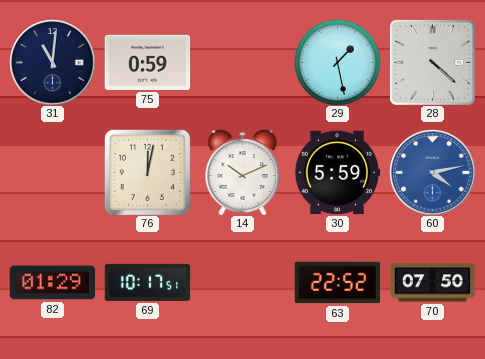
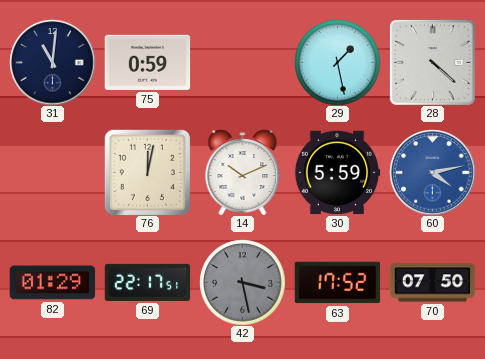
69: 10:17 -> 22:17 (147, 282)
42: none -> 3:28 (242, 282)
63: 22:52 -> 17:52 (337, 283)
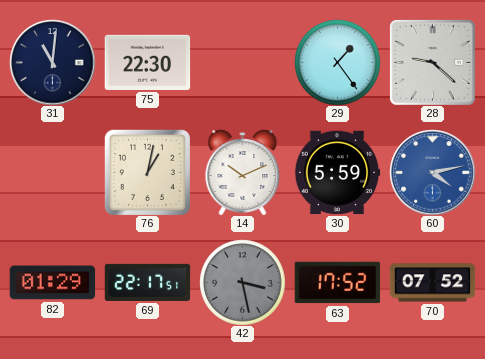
75: 0:59 -> 22:30 (147, 62)
29: 1:28 -> 1:24 (337, 62)
28: 4:22 -> 9:22 (432, 62)
76: 12:02 -> 1:02 (147, 172)
70: 07:50 -> 07:52 (432, 283)
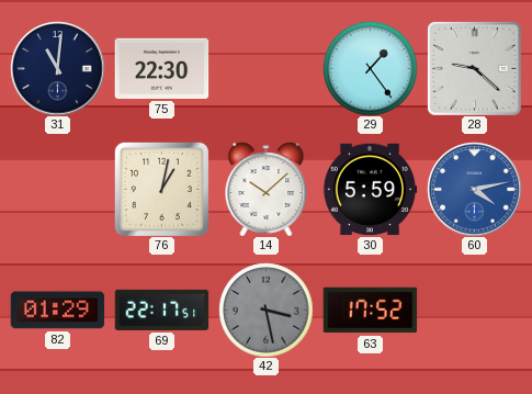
14: 10:11 -> 10:08 (267, 189)
70: 07:52 -> none (432, 283)
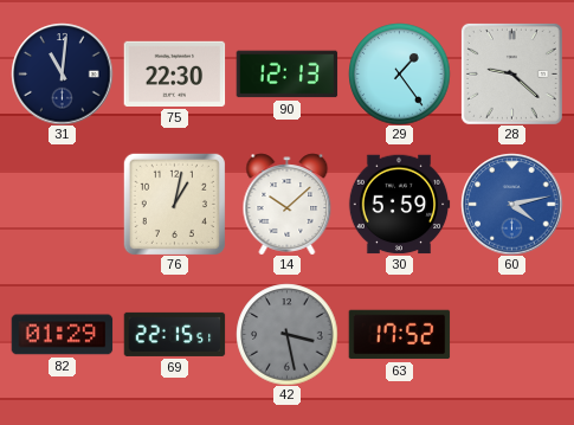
90: none -> 12:13 (286, 75)
69: 22:17 -> 22:15 (174, 334)
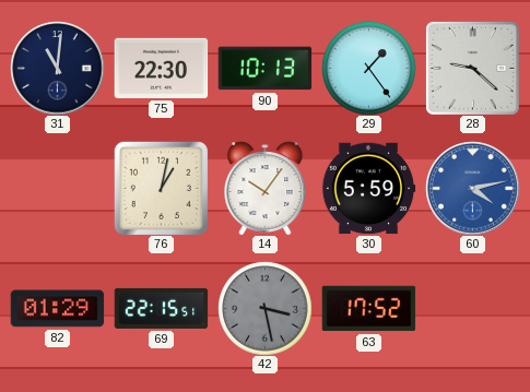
90: 12:13 -> 10:13 (264, 69)
14: 10:08 -> 10:06 (266, 188)
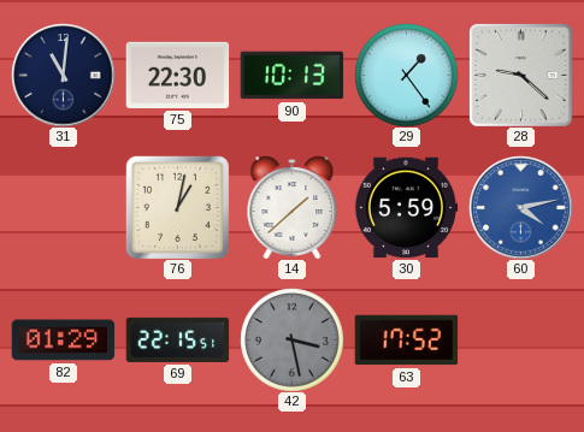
14: 10:06 -> 1:38 (293, 207)
